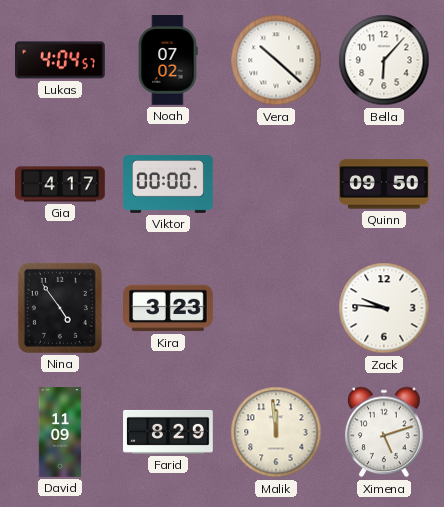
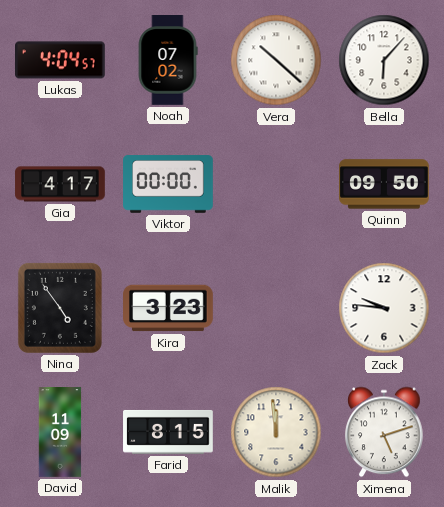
Farid: 8:29 -> 8:15 (168, 432)
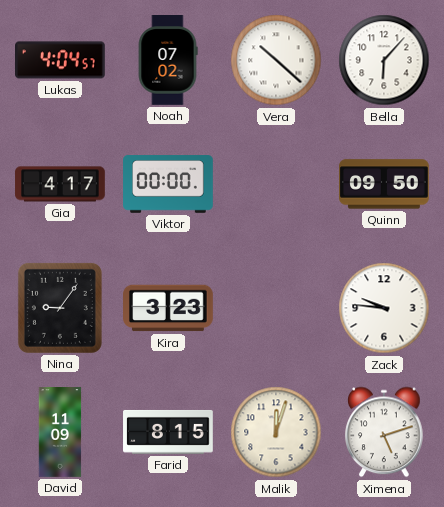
Nina: 4:54 -> 9:06 (60, 308)
Malik: 11:59 -> 12:03 (276, 432)
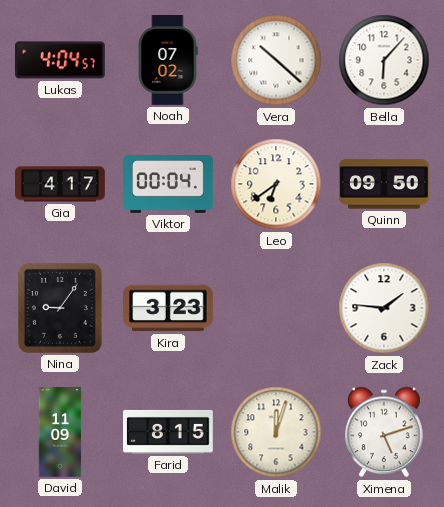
Viktor: 00:00 -> 00:04 (168, 184)
Leo: none -> 6:39 (276, 184)
Zack: 9:46 -> 1:46 (384, 308)
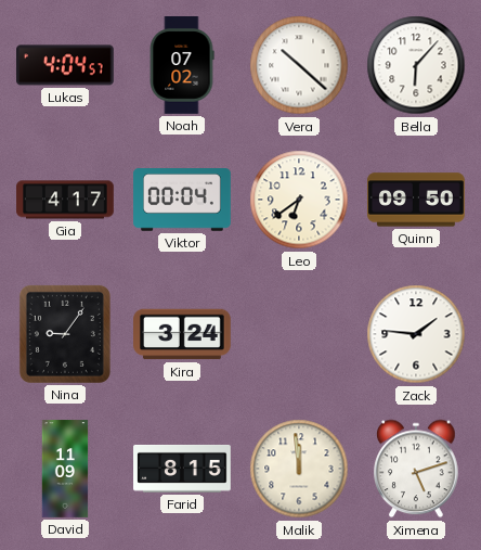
Kira: 3:23 -> 3:24 (182, 334)
Malik: 12:03 -> 11:59 (299, 469)
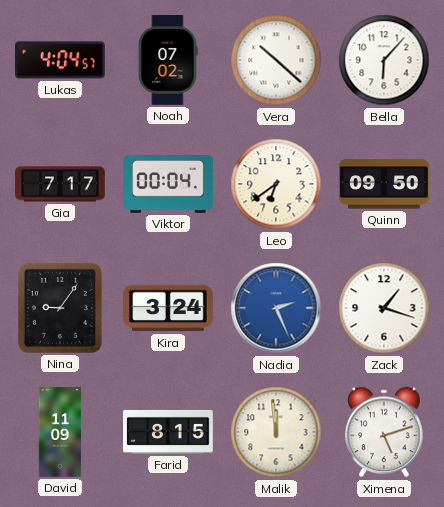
Gia: 4:17 -> 7:17 (60, 184)
Nadia: none -> 2:26 (276, 308)
Zack: 1:46 -> 1:18 (384, 308)
